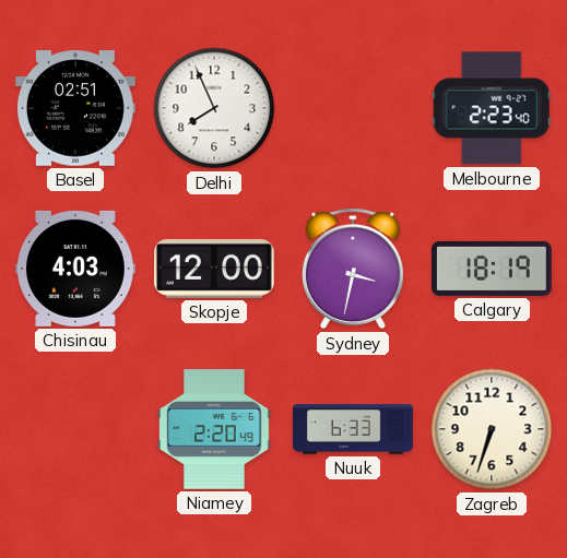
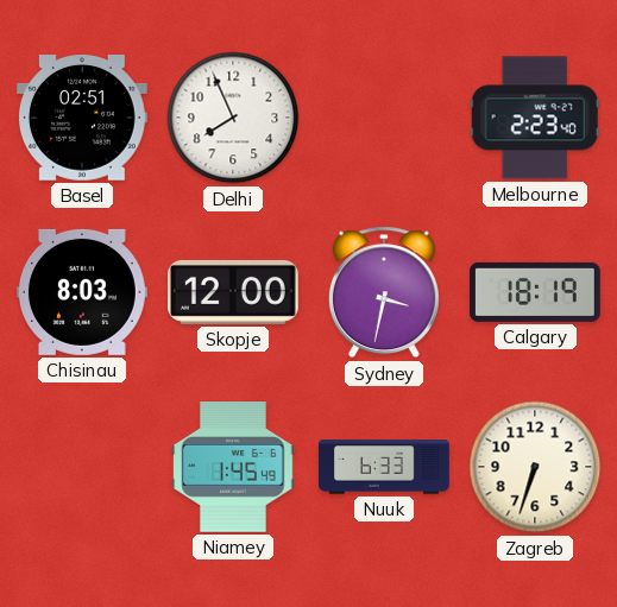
Chisinau: 4:03 -> 8:03 (82, 292)
Niamey: 2:20 -> 1:45 (233, 468)
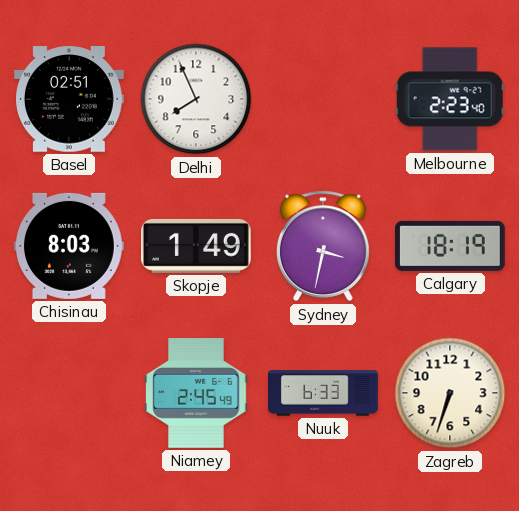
Skopje: 12:00 -> 1:49 (197, 246)
Niamey: 1:45 -> 2:45 (196, 394)
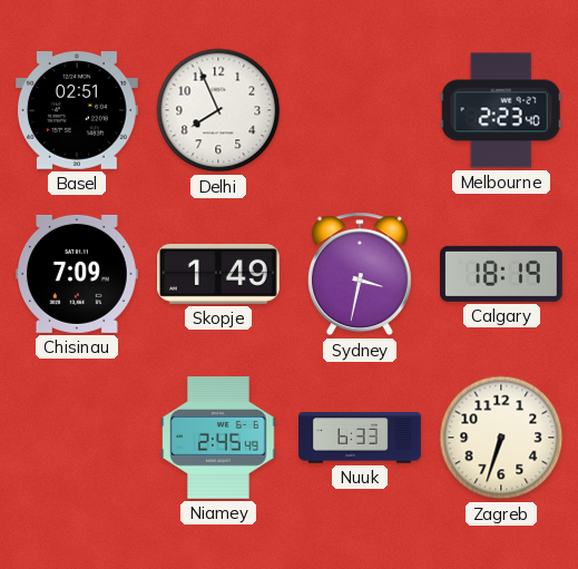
Chisinau: 8:03 -> 7:09 (77, 274)
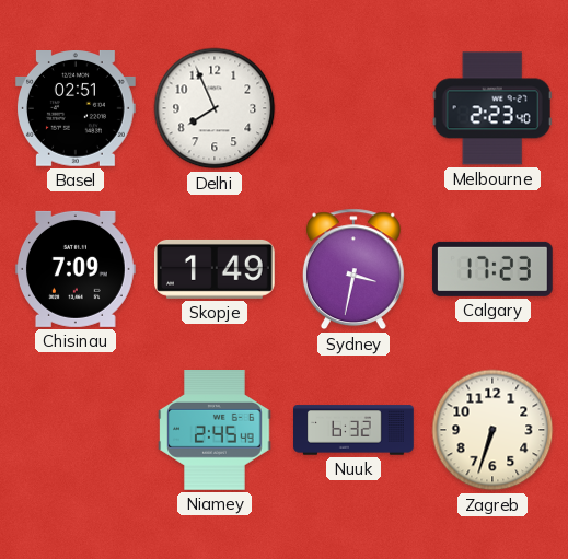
Calgary: 18:19 -> 17:23 (492, 269)
Nuuk: 6:33 -> 6:32 (355, 430)
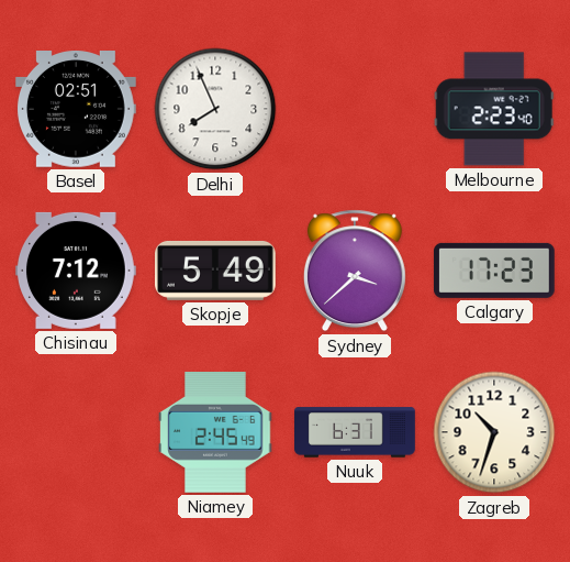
Chisinau: 7:09 -> 7:12 (76, 271)
Skopje: 1:49 -> 5:49 (216, 271)
Sydney: 3:32 -> 3:38 (355, 271)
Nuuk: 6:32 -> 6:31 (356, 432)
Zagreb: 6:33 -> 10:33 (494, 432)
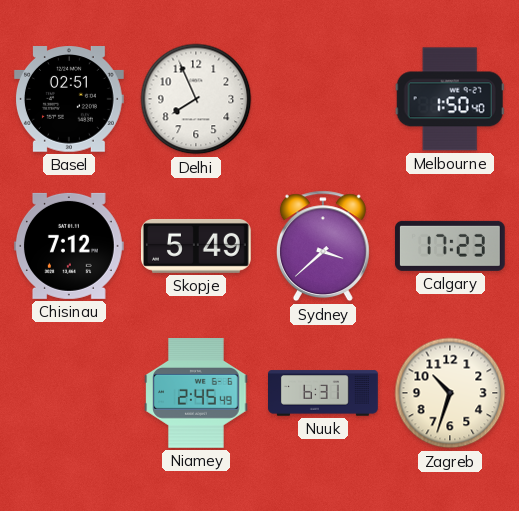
Melbourne: 2:23 -> 1:50 (450, 99)
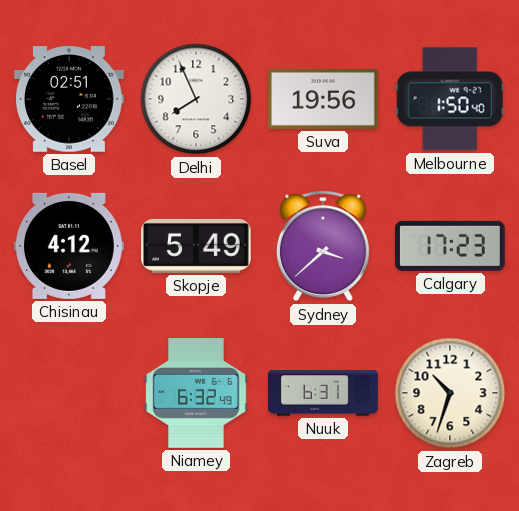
Suva: none -> 19:56 (323, 99)
Chisinau: 7:12 -> 4:12 (69, 246)
Niamey: 2:45 -> 6:32 (196, 394)
